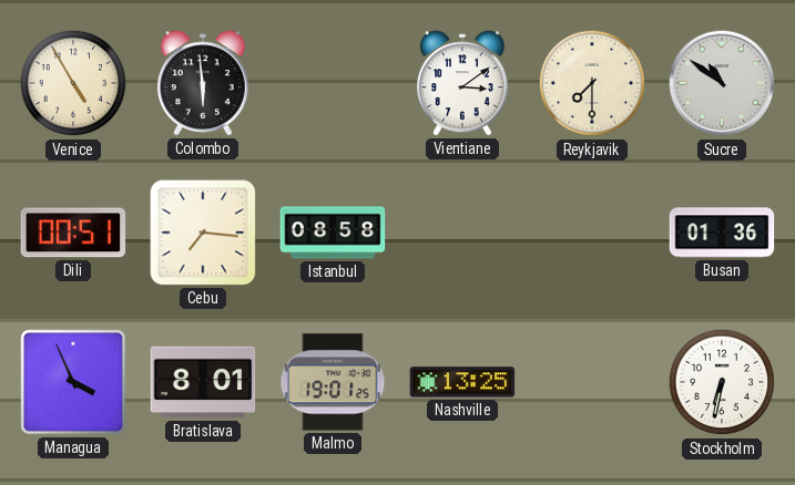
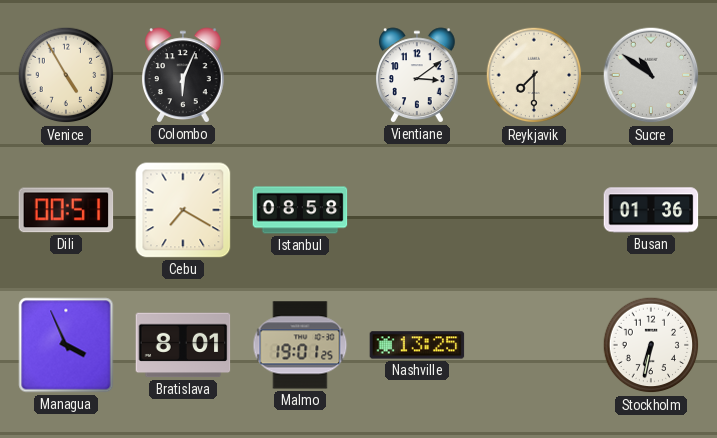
Colombo: 5:59 -> 6:04 (184, 75)
Cebu: 7:16 -> 7:20 (183, 210)
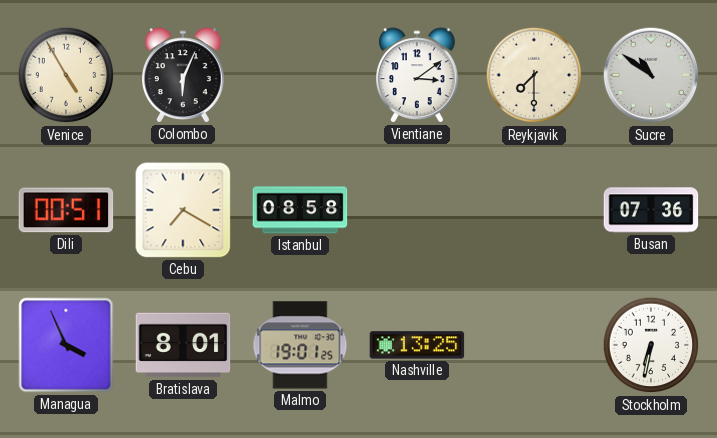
Busan: 01:36 -> 07:36 (651, 210)
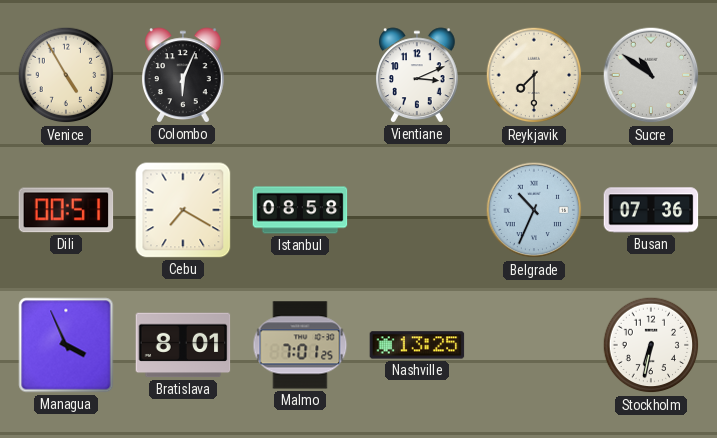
Vientiane: 3:09 -> 3:11 (418, 75)
Belgrade: none -> 10:34 (534, 210)
Malmo: 19:01 -> 7:01 (300, 345)
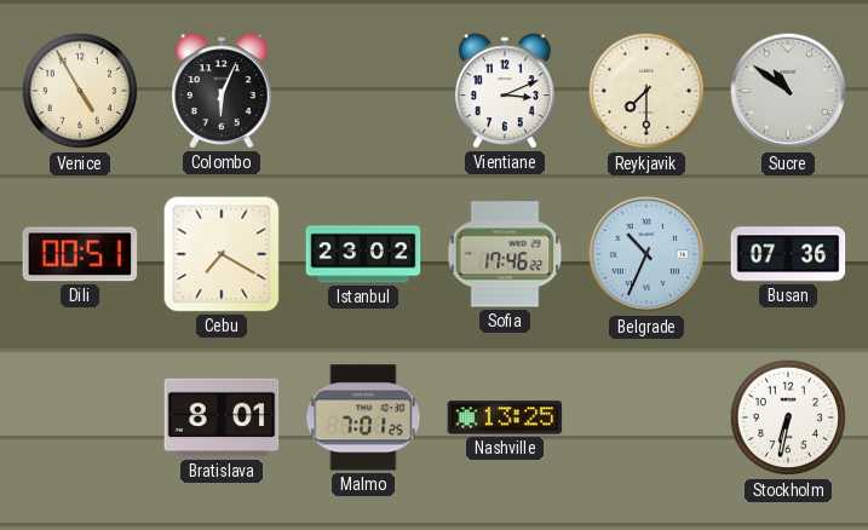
Istanbul: 08:58 -> 23:02 (363, 254)
Sofia: none -> 17:46 (505, 254)
Managua: 3:56 -> none (66, 345)
